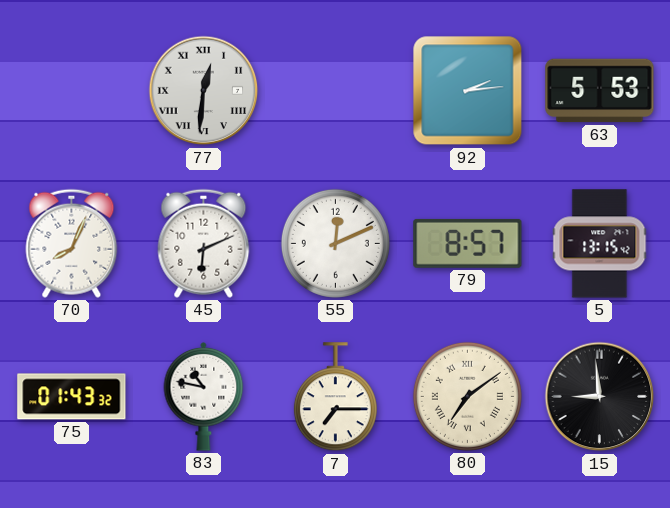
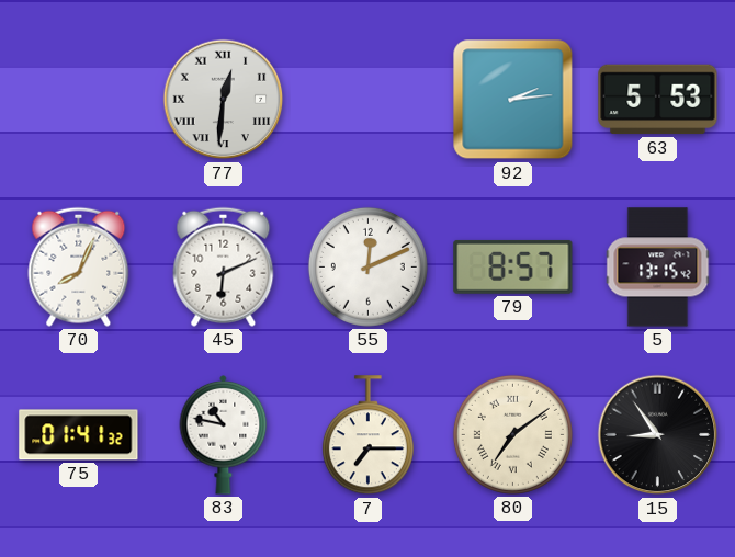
75: 01:43 -> 01:41 (79, 435)
15: 8:59 -> 8:54 (658, 435)
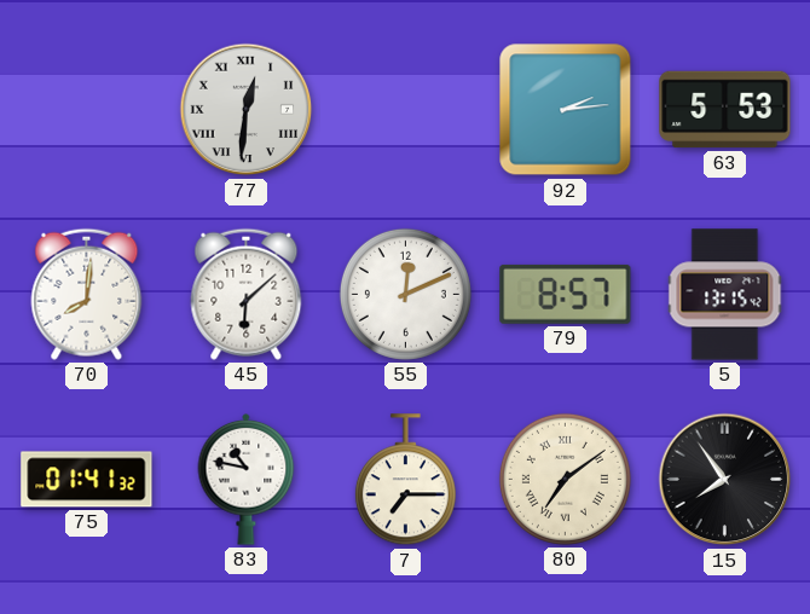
70: 8:04 -> 8:01 (87, 294)
45: 6:11 -> 6:08 (247, 294)
15: 8:54 -> 7:54 (725, 480)
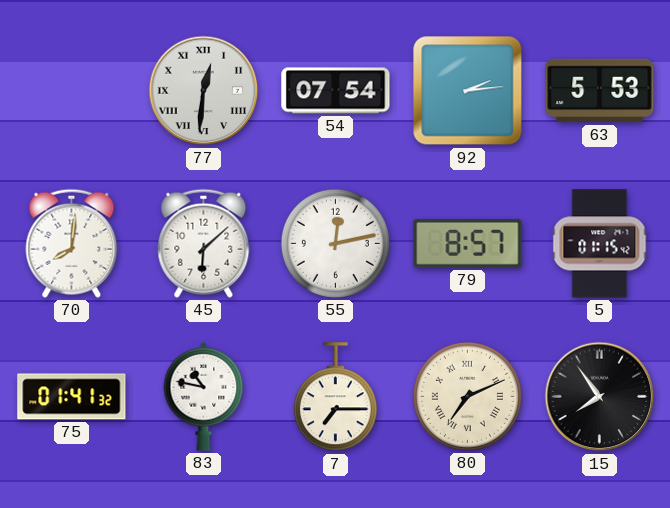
54: none -> 07:54 (336, 91)
55: 12:11 -> 12:13 (335, 243)
5: 13:15 -> 01:15 (600, 244)
80: 7:09 -> 7:11 (467, 396)
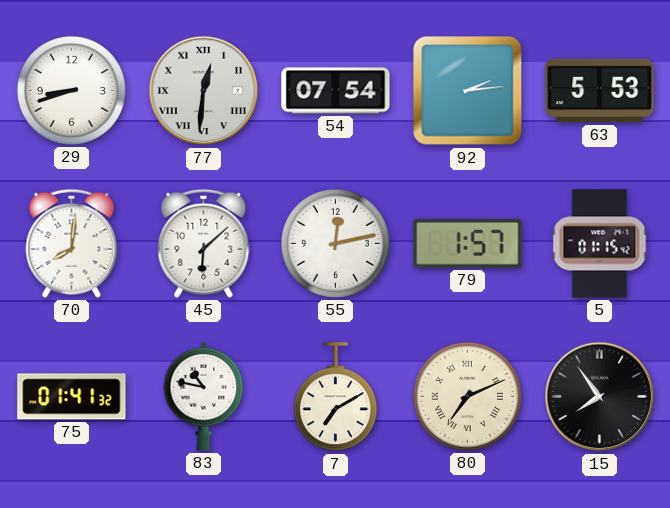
29: none -> 8:42 (71, 90)
79: 8:57 -> 1:57 (468, 243)
7: 7:15 -> 7:10 (335, 397)
